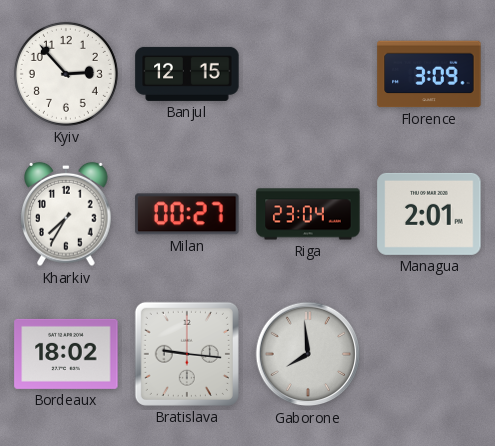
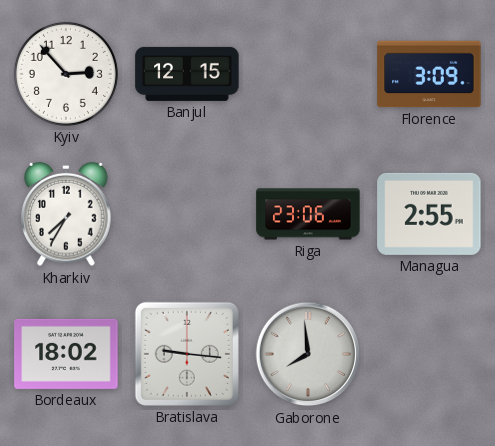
Milan: 00:27 -> none (187, 214)
Riga: 23:04 -> 23:06 (308, 214)
Managua: 2:01 -> 2:55 (429, 214)
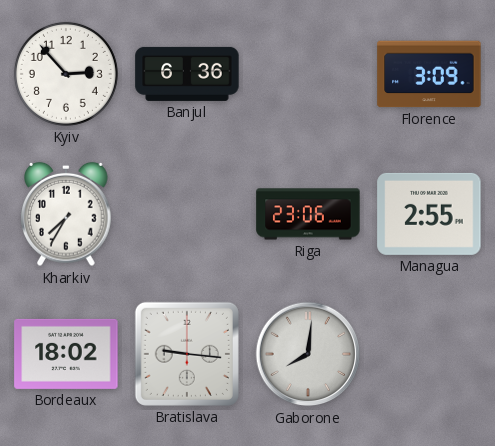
Banjul: 12:15 -> 6:36 (187, 74)
Gaborone: 7:59 -> 8:01 (308, 354)
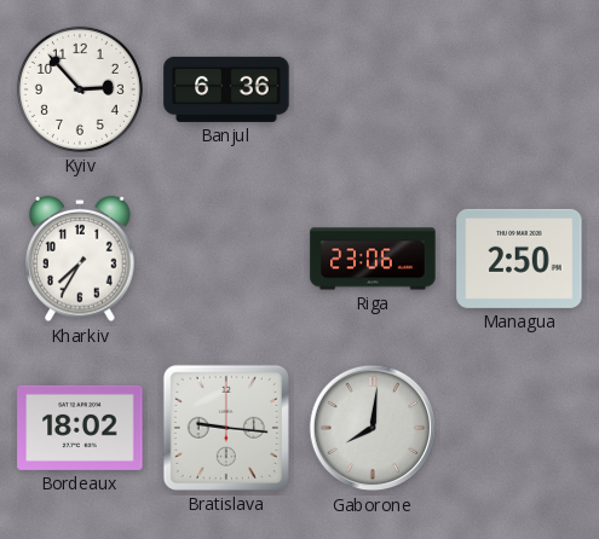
Florence: 3:09 -> none (429, 74)
Managua: 2:55 -> 2:50 (519, 259)
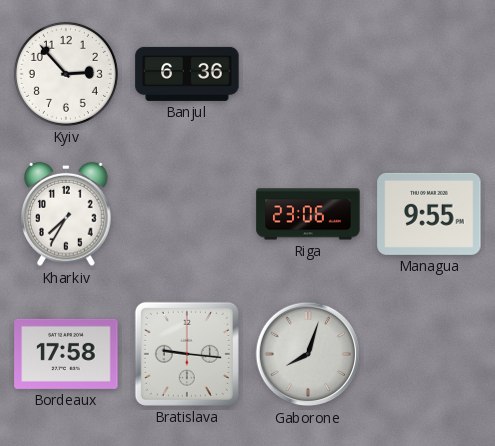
Managua: 2:50 -> 9:55 (429, 214)
Bordeaux: 18:02 -> 17:58 (66, 354)
Gaborone: 8:01 -> 8:03 (308, 354)
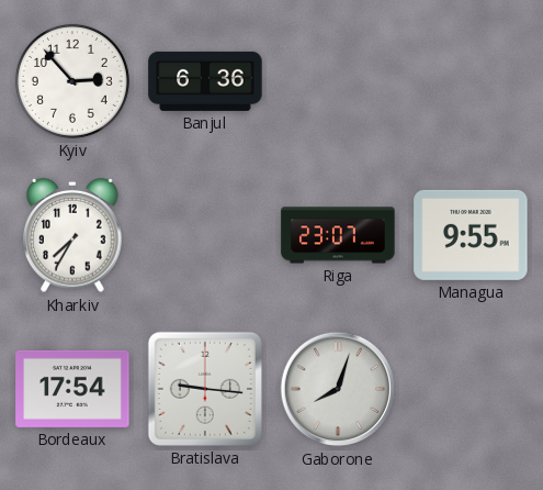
Riga: 23:06 -> 23:07 (338, 235)
Bordeaux: 17:58 -> 17:54 (72, 389)
